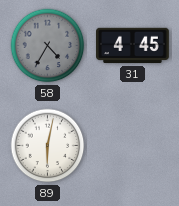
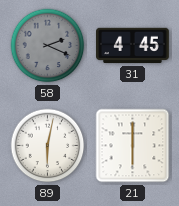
58: 4:35 -> 2:19 (48, 46)
21: none -> 6:00 (133, 146)
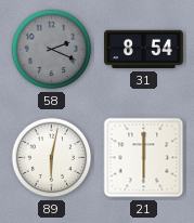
31: 4:45 -> 8:54 (144, 50)
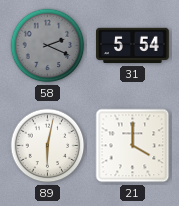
31: 8:54 -> 5:54 (133, 46)
21: 6:00 -> 4:00 (133, 146)
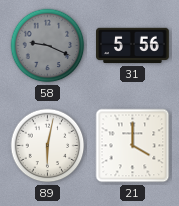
58: 2:19 -> 9:19 (48, 46)
31: 5:54 -> 5:56 (133, 46)
